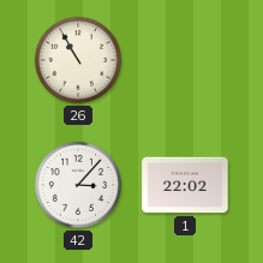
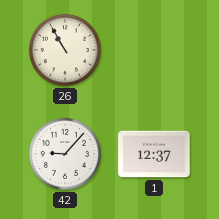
42: 3:07 -> 9:07 (65, 154)
1: 22:02 -> 12:37 (154, 154)
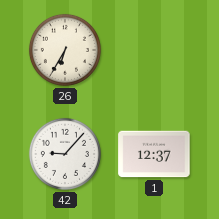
26: 10:55 -> 6:35 (65, 50)
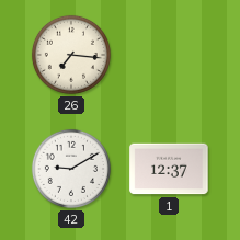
26: 6:35 -> 7:16 (71, 55)
42: 9:07 -> 9:10 (71, 169)
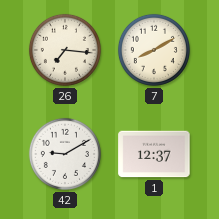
7: none -> 8:10 (154, 50)
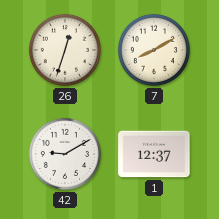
26: 7:16 -> 12:33 (65, 50)
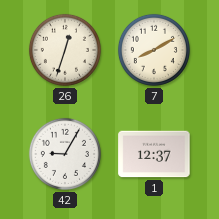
42: 9:10 -> 9:05 (65, 154)
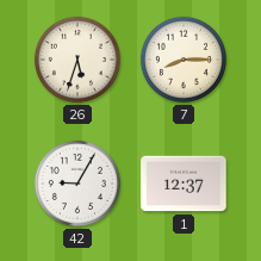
26: 12:33 -> 5:33 (77, 60)
7: 8:10 -> 8:15 (184, 60)
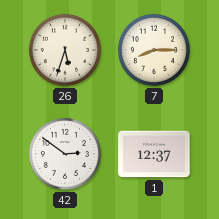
42: 9:05 -> 2:51 (65, 154)
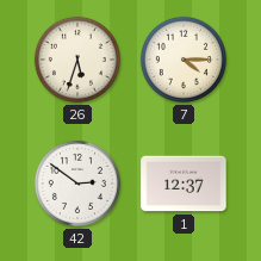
7: 8:15 -> 4:15 (184, 60)
